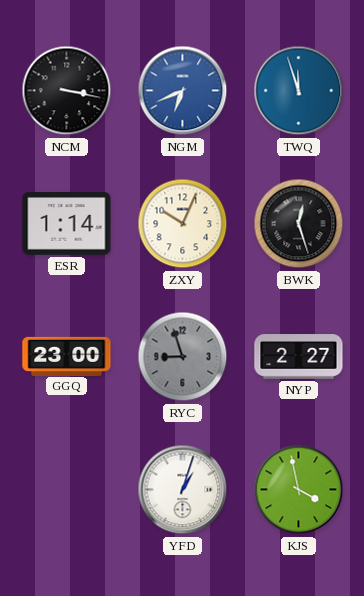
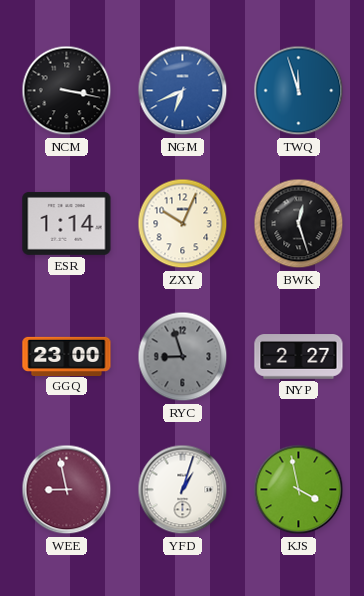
WEE: none -> 8:58 (67, 490)
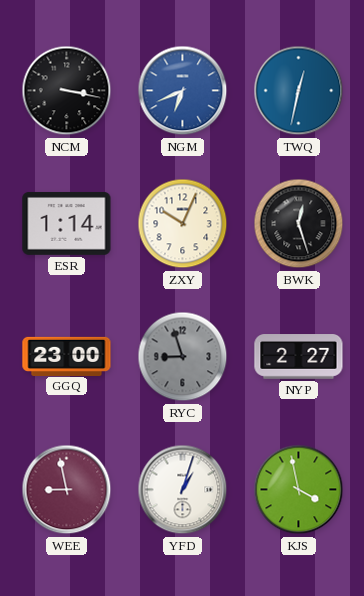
TWQ: 11:57 -> 12:32 (299, 91)
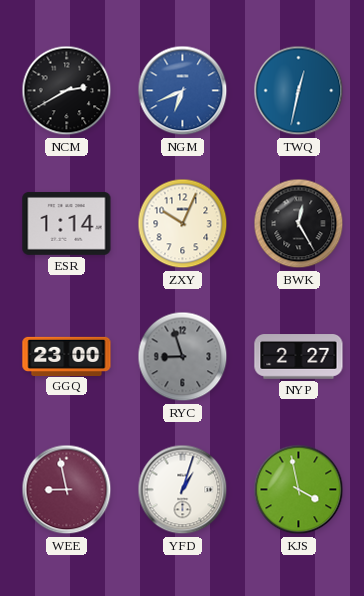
NCM: 3:17 -> 2:40 (67, 91)
BWK: 12:27 -> 12:25 (299, 224)
